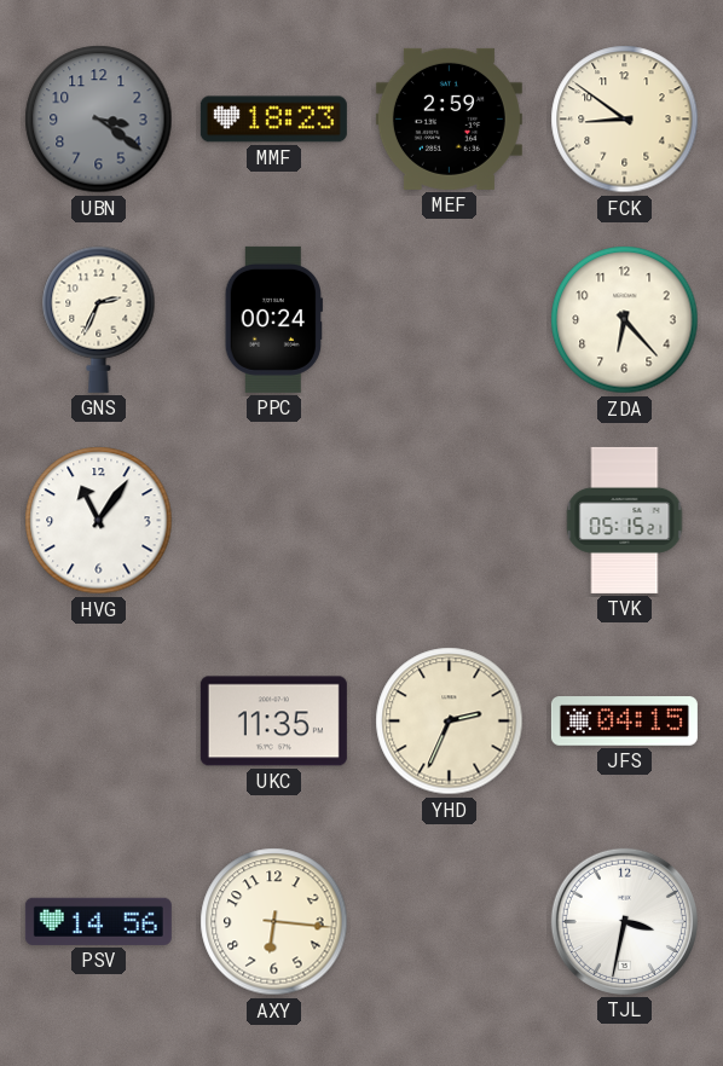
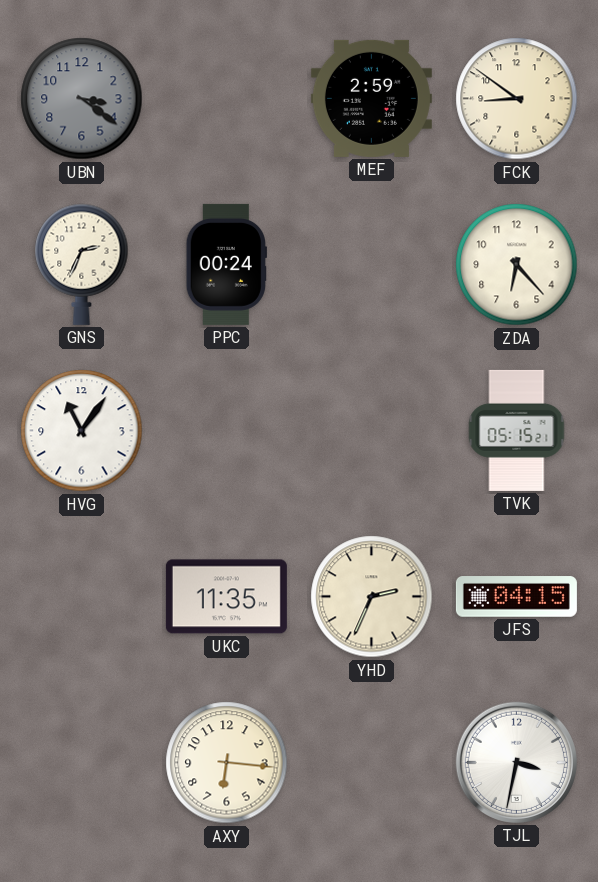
MMF: 18:23 -> none (273, 120)
PSV: 14:56 -> none (98, 921)
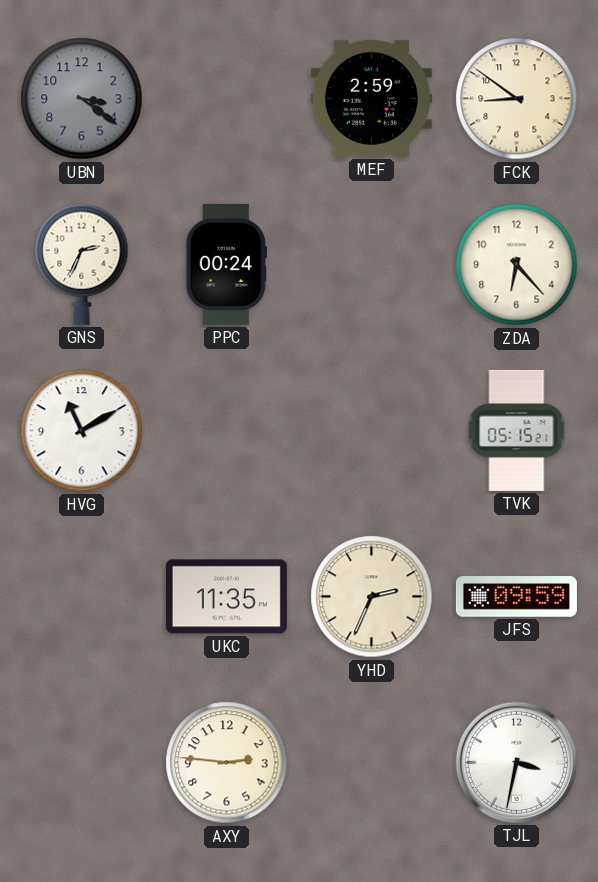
HVG: 11:06 -> 11:10 (82, 431)
JFS: 04:15 -> 09:59 (516, 597)
AXY: 6:16 -> 2:46 (227, 763)
